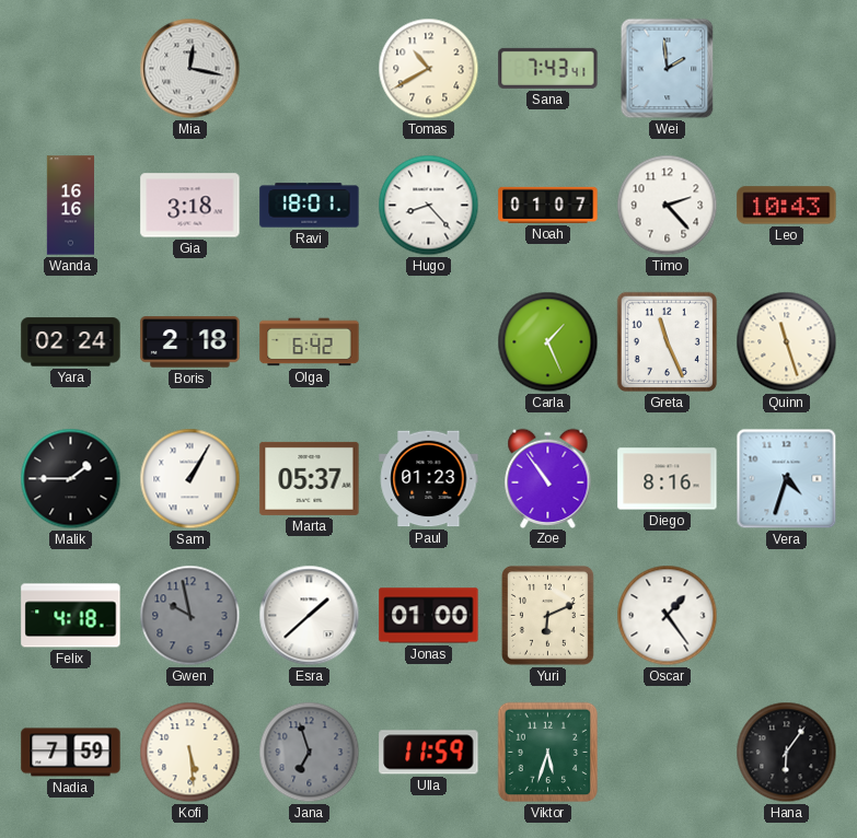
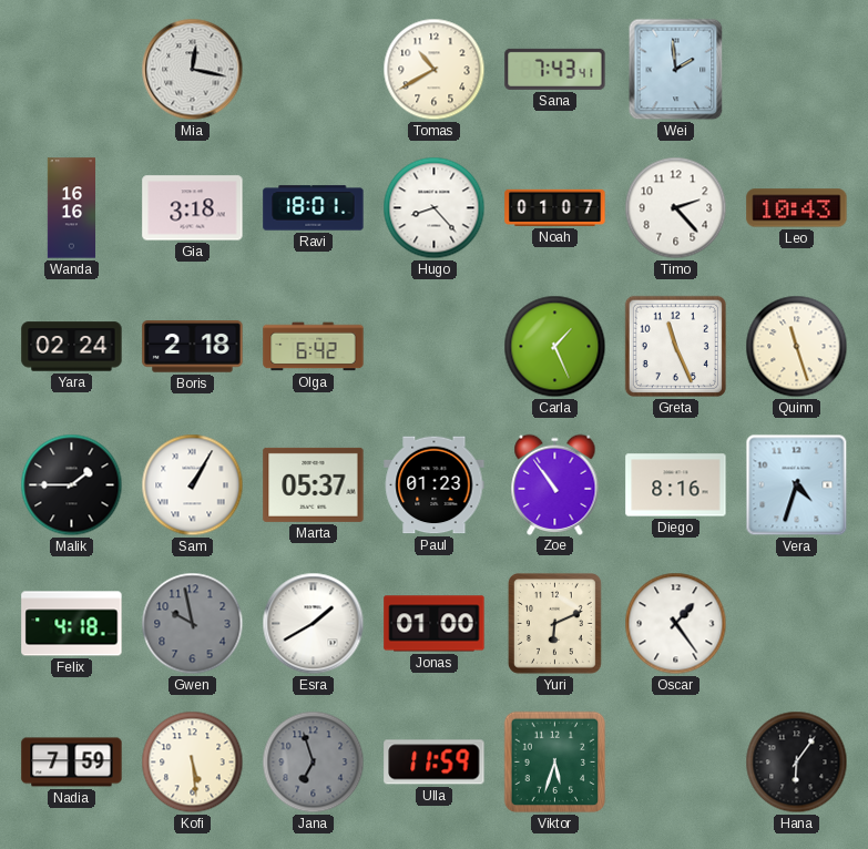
Esra: 1:38 -> 1:40 (314, 624)
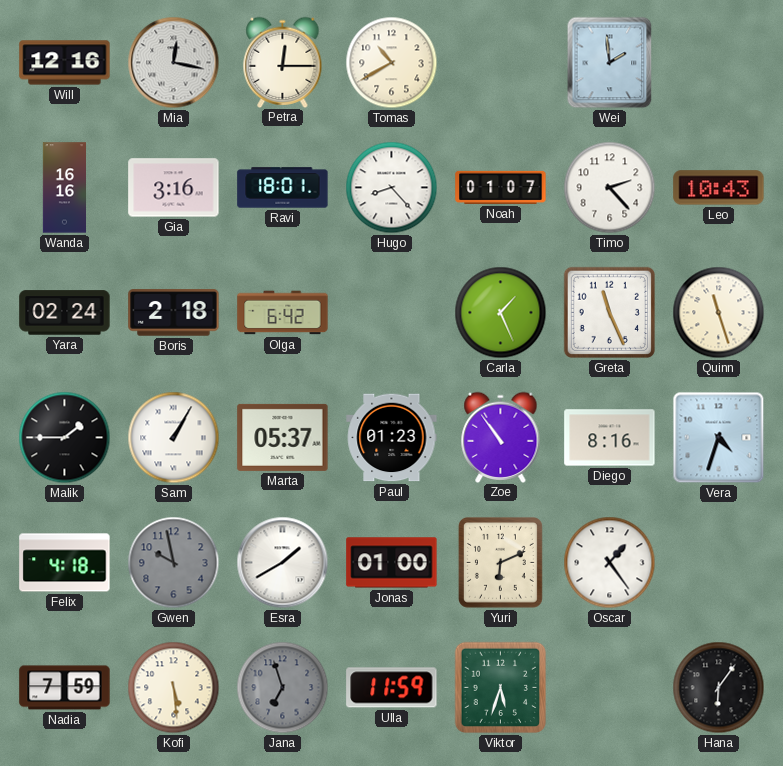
Will: none -> 12:16 (65, 63)
Petra: none -> 12:15 (283, 62)
Sana: 7:43 -> none (555, 69)
Gia: 3:18 -> 3:16 (174, 188)
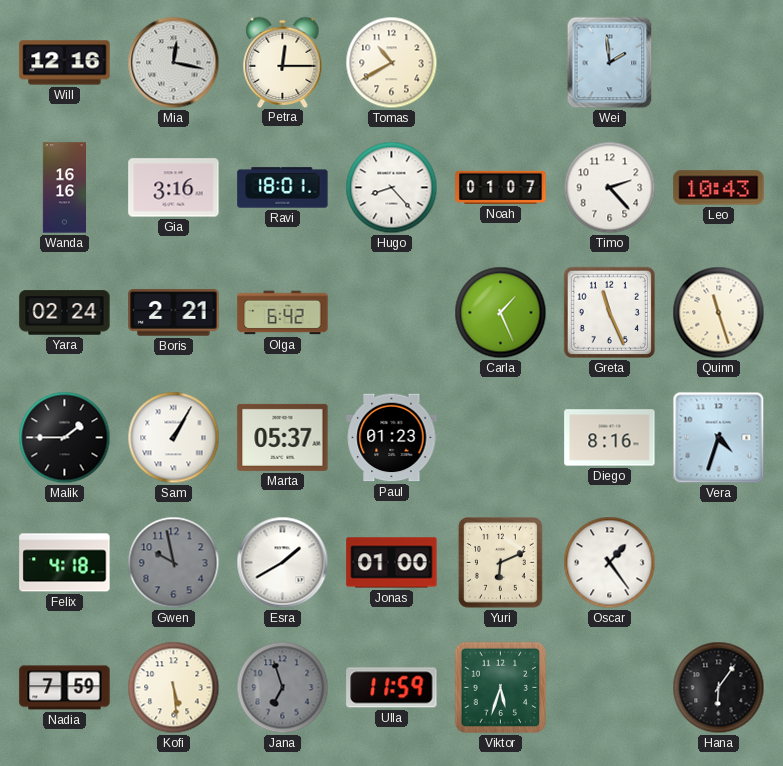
Boris: 2:18 -> 2:21 (174, 313)
Zoe: 10:54 -> none (501, 437)
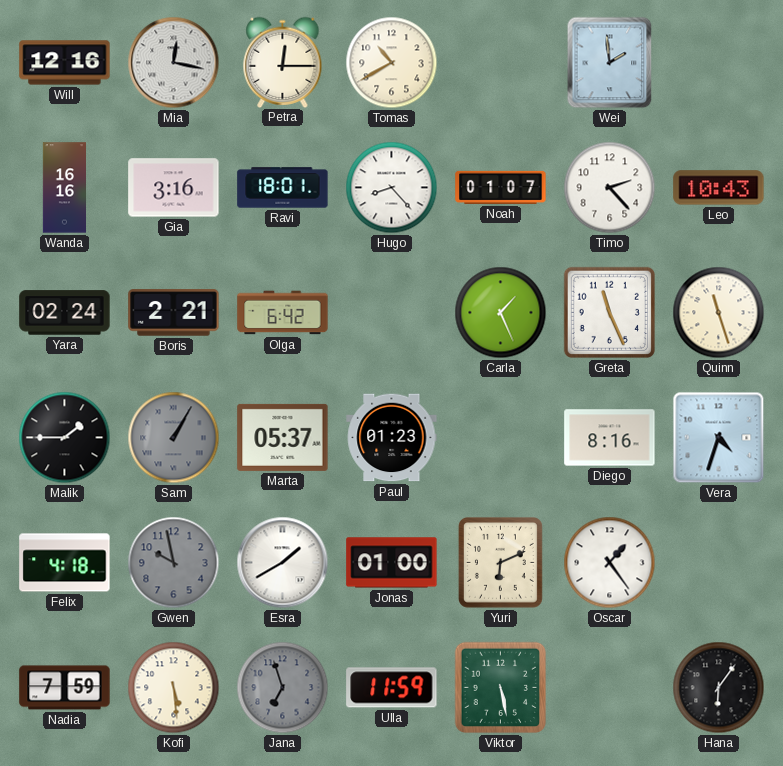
Sam dial: white -> grey (174, 438)
Viktor: 5:33 -> 5:28 (501, 688)
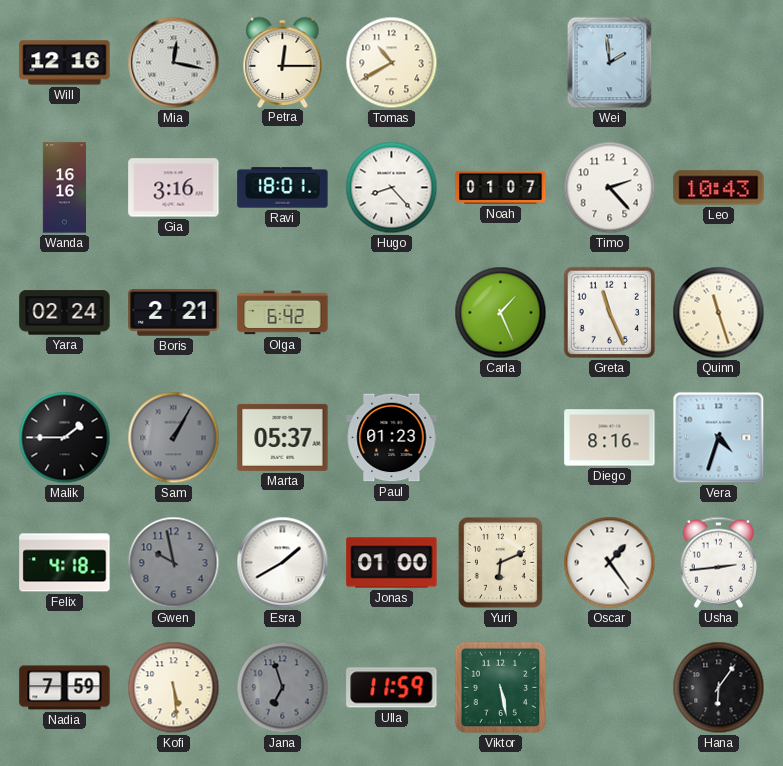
Usha: none -> 2:44 (718, 562)
